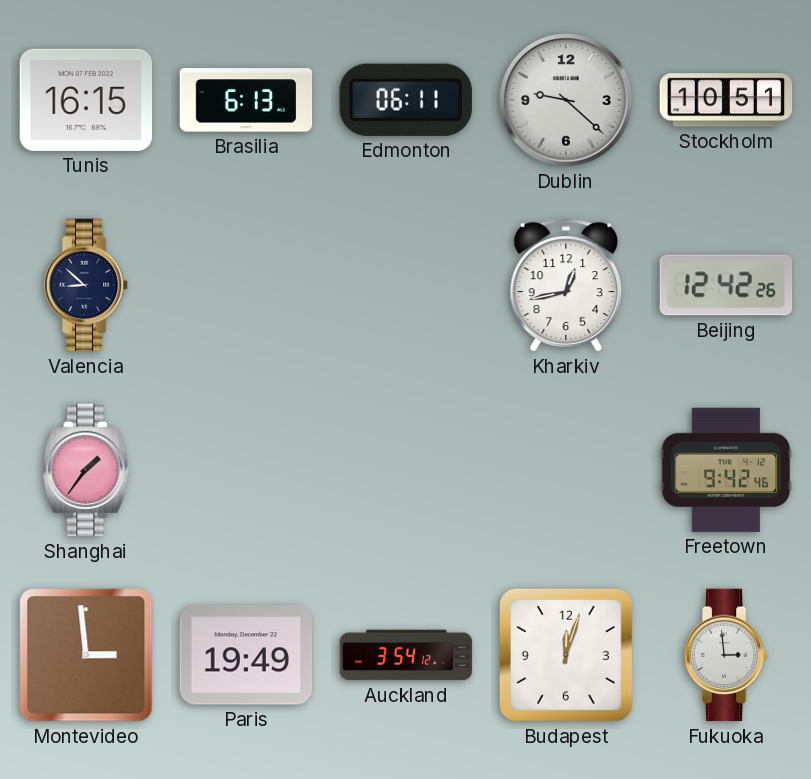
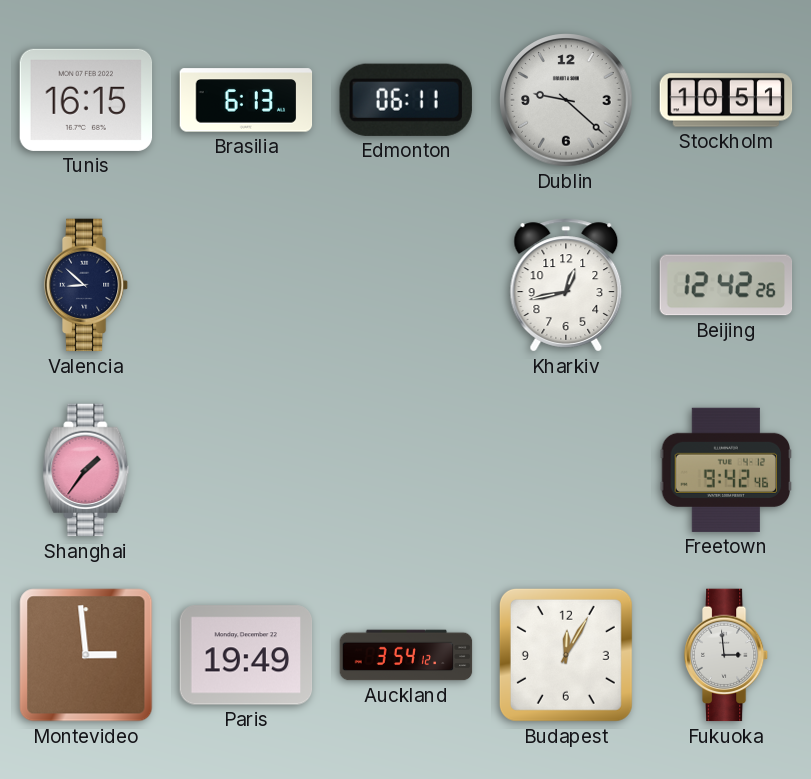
Budapest: 12:03 -> 12:05 (566, 655)
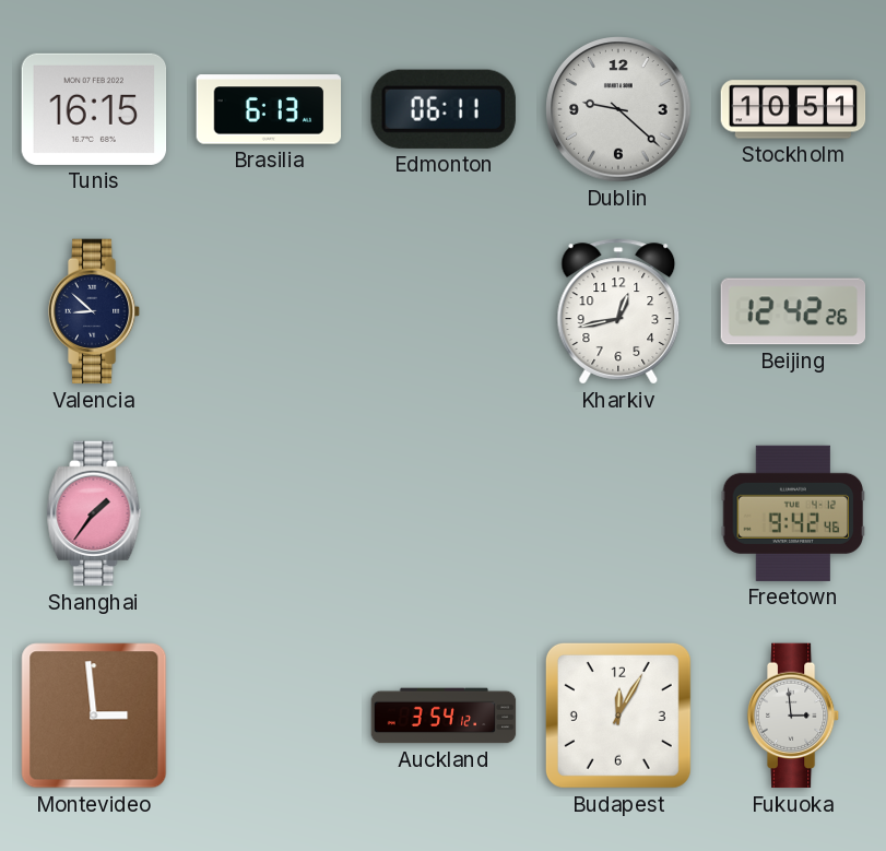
Paris: 19:49 -> none (246, 655)
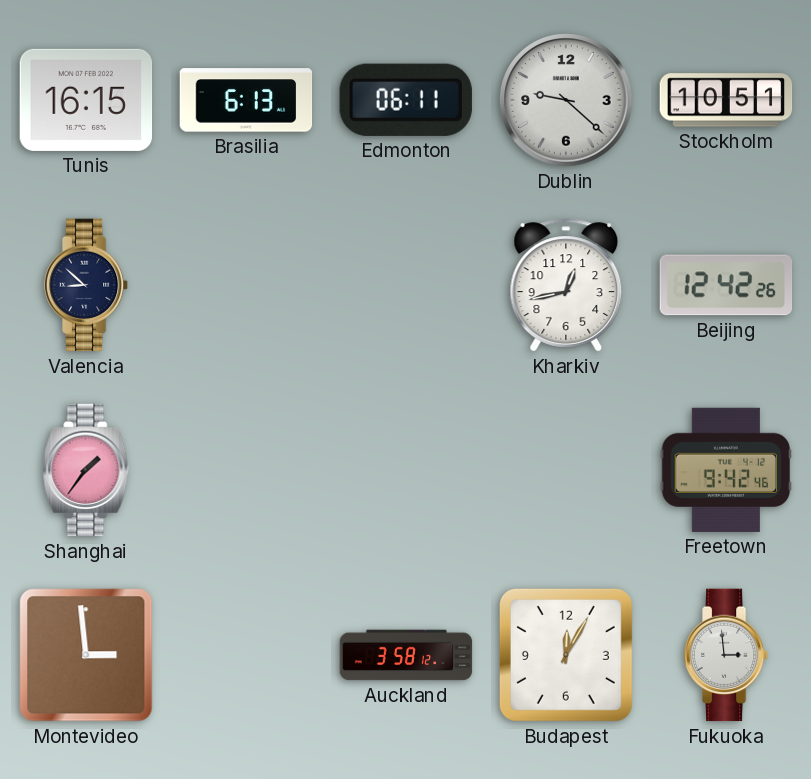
Auckland: 3:54 -> 3:58 (406, 655)
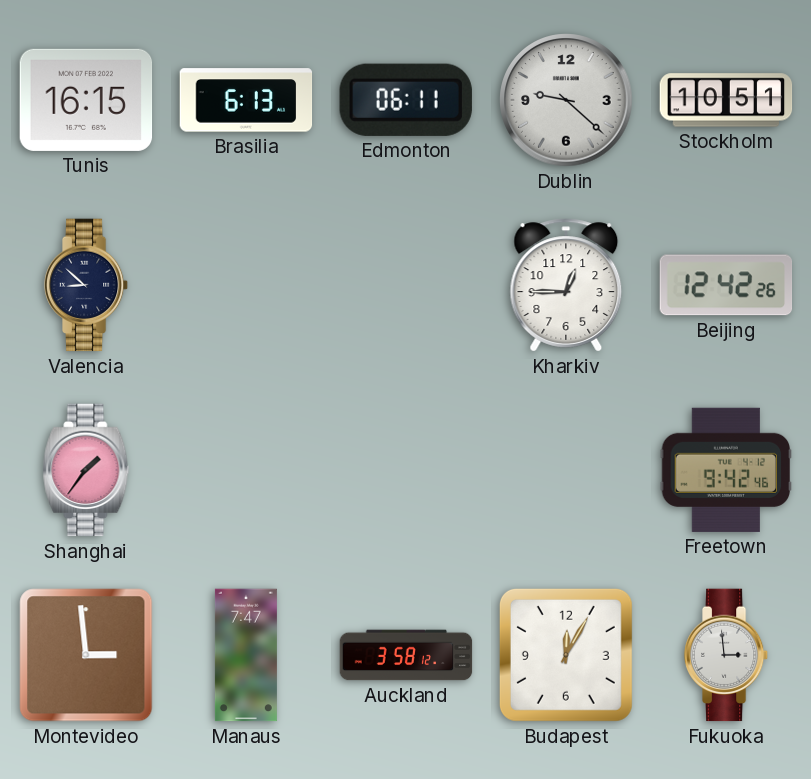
Kharkiv: 12:43 -> 12:45 (566, 285)
Manaus: none -> 7:47 (246, 655)
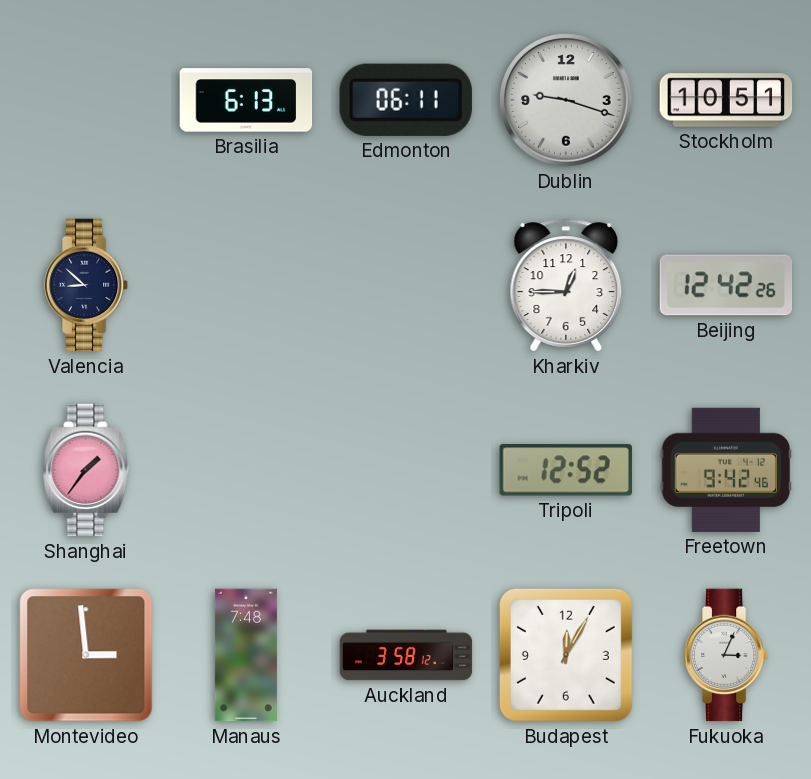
Tunis: 16:15 -> none (86, 100)
Dublin: 9:22 -> 9:18 (566, 100)
Tripoli: none -> 12:52 (566, 470)
Manaus: 7:47 -> 7:48 (246, 655)
Fukuoka: 2:59 -> 3:04 (726, 655)
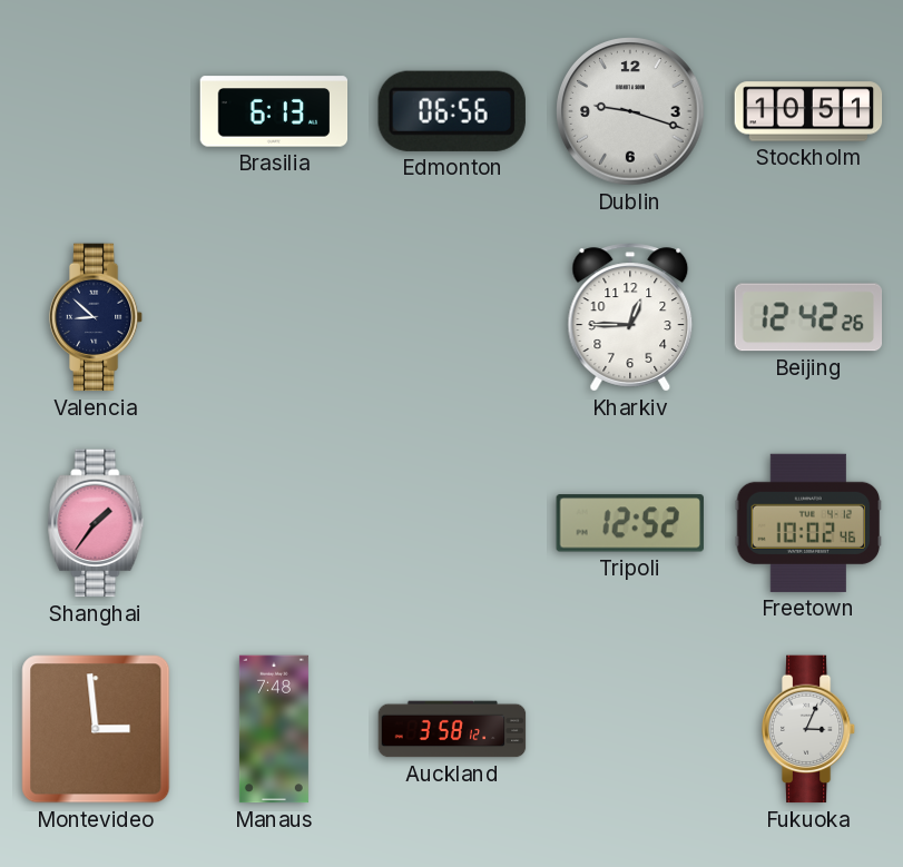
Edmonton: 06:11 -> 06:56 (452, 111)
Freetown: 9:42 -> 10:02 (808, 523)
Budapest: 12:05 -> none (566, 655)
